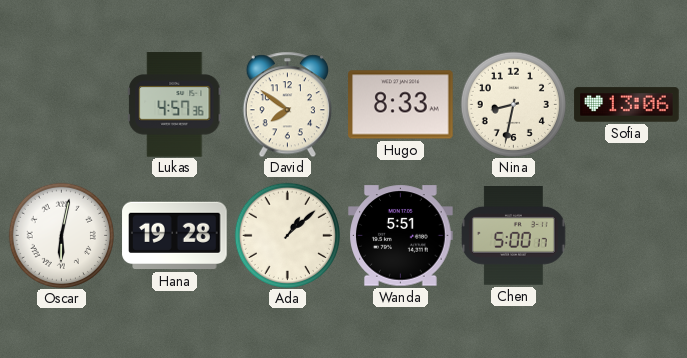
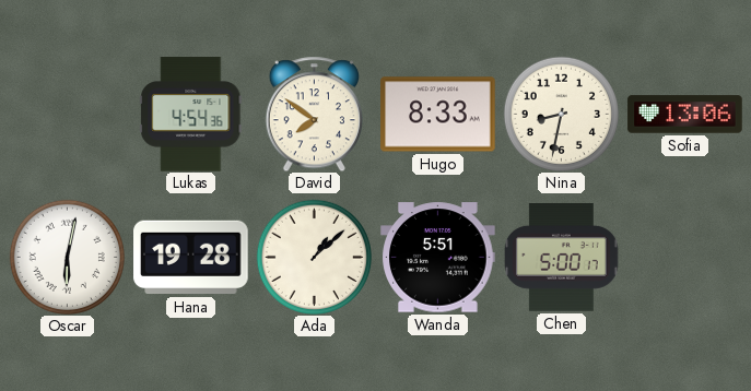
Lukas: 4:57 -> 4:54 (191, 115)
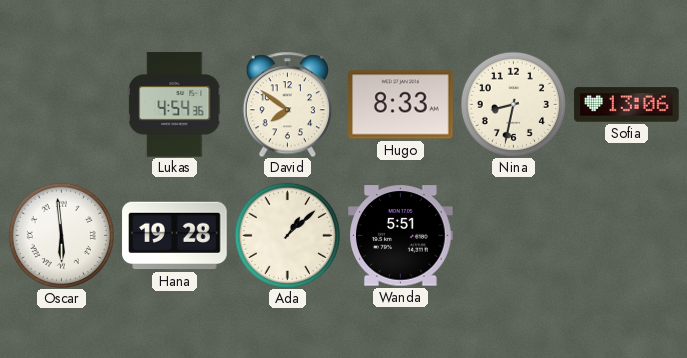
Oscar: 6:02 -> 5:59 (61, 235)
Chen: 5:00 -> none (562, 258)
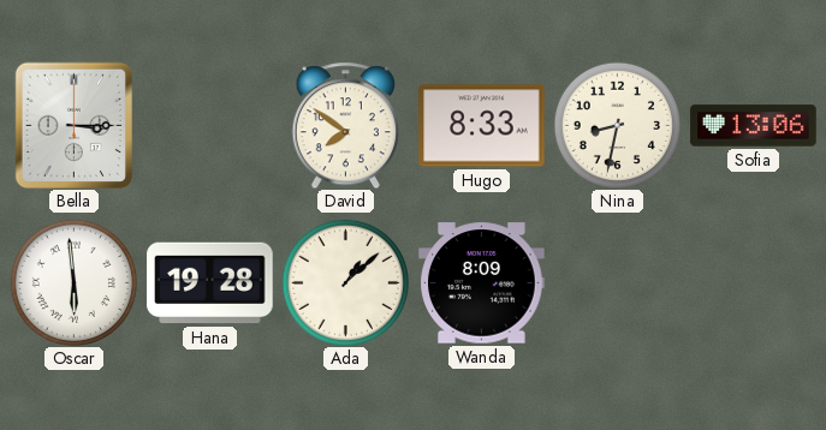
Bella: none -> 3:15 (73, 125)
Lukas: 4:54 -> none (175, 105)
Wanda: 5:51 -> 8:09 (482, 283)
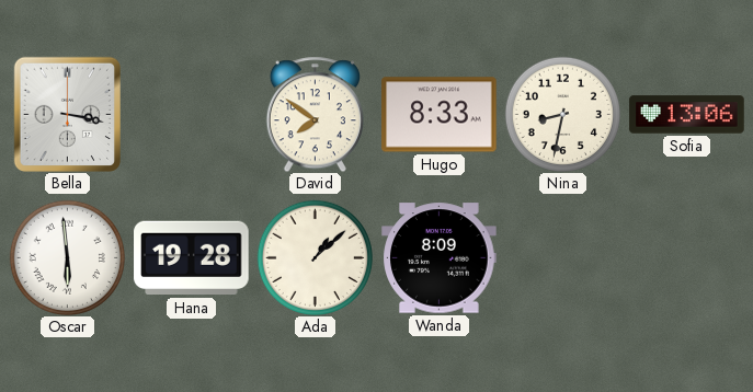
Bella: 3:15 -> 3:17 (67, 114)
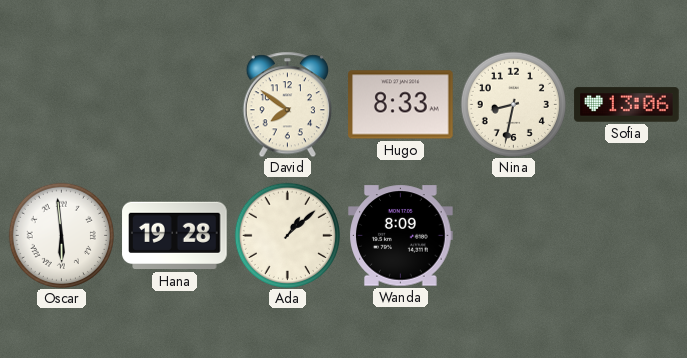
Bella: 3:17 -> none (67, 114)
